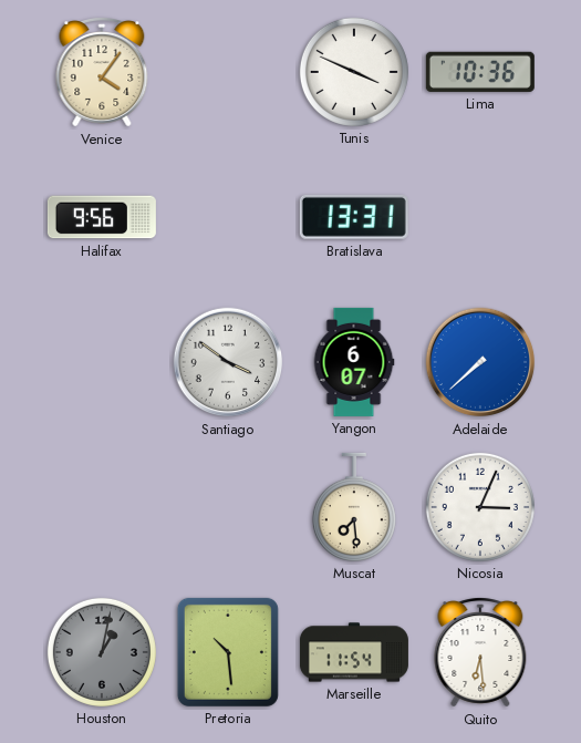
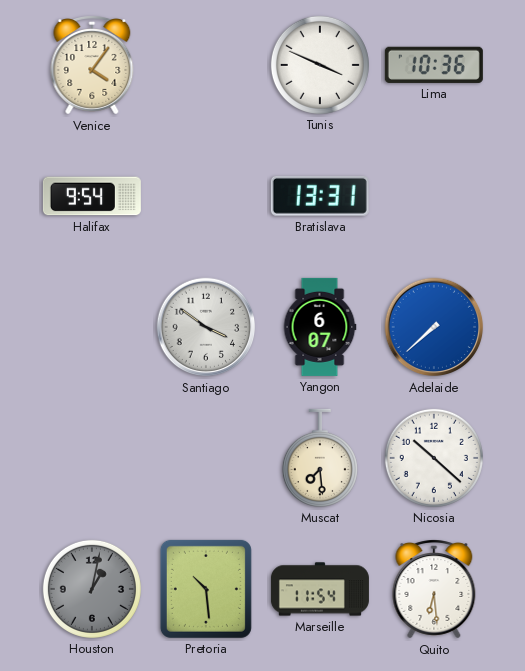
Halifax: 9:56 -> 9:54 (92, 196)
Nicosia: 3:04 -> 10:22 (434, 458)
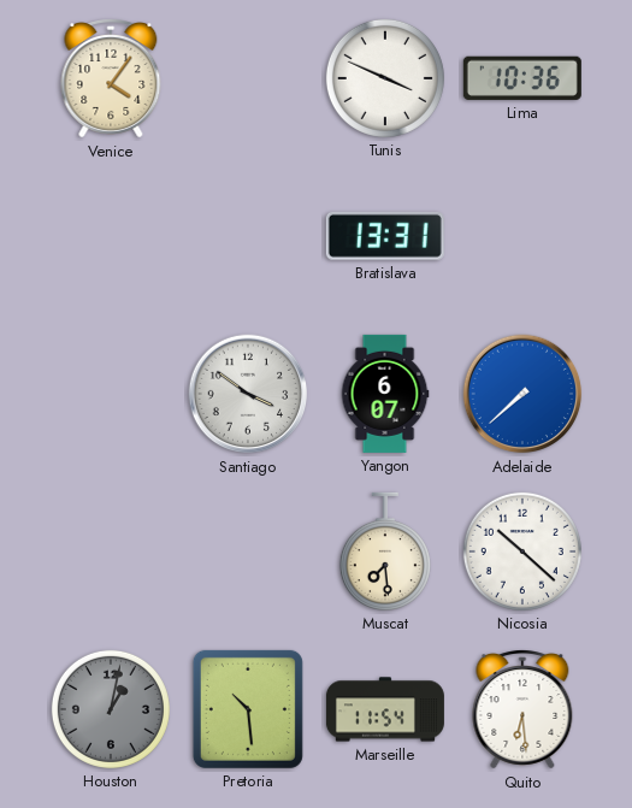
Halifax: 9:54 -> none (92, 196)
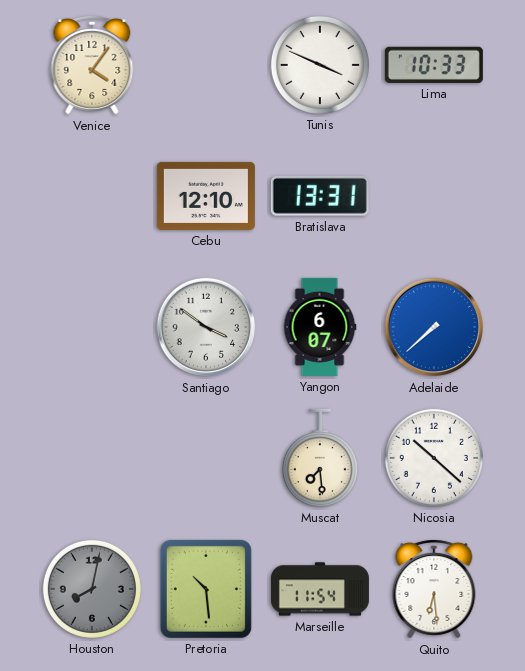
Lima: 10:36 -> 10:33 (434, 65)
Cebu: none -> 12:10 (206, 196)
Houston: 1:02 -> 8:02 (92, 589)
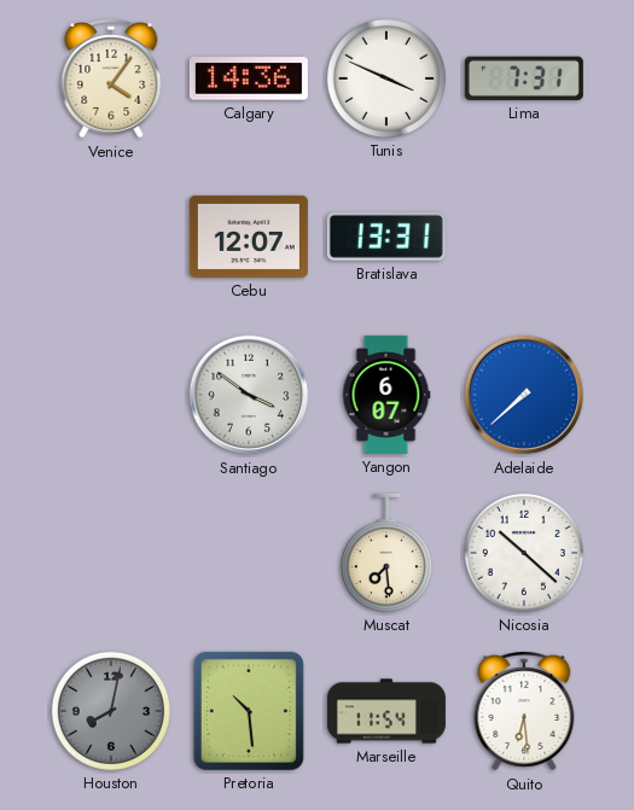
Calgary: none -> 14:36 (249, 78)
Lima: 10:33 -> 7:31 (524, 78)
Cebu: 12:10 -> 12:07 (249, 237)
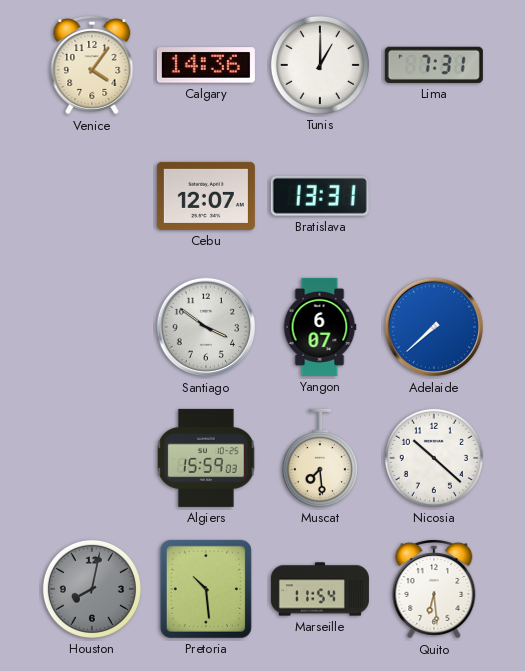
Tunis: 3:49 -> 1:00 (320, 65)
Algiers: none -> 15:59 (206, 458)
